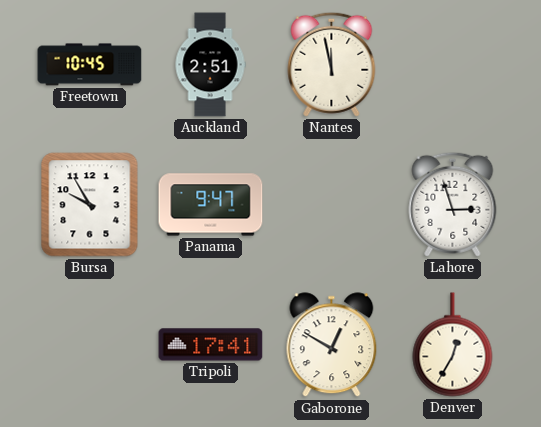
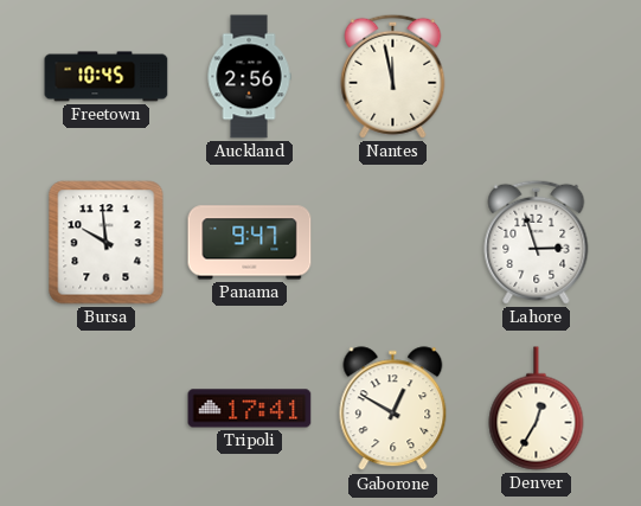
Auckland: 2:51 -> 2:56 (249, 77)
Bursa: 9:55 -> 9:59 (107, 243)
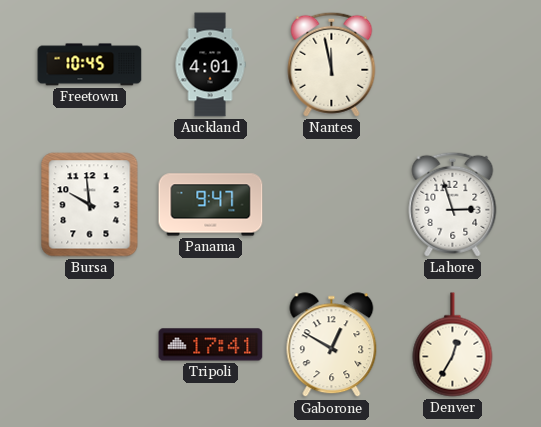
Auckland: 2:56 -> 4:01 (210, 65)
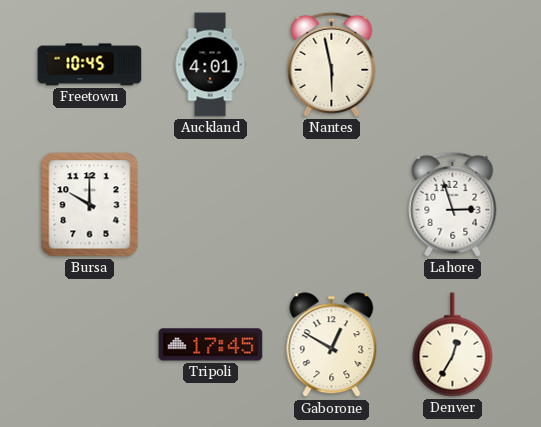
Nantes: 11:58 -> 5:58 (332, 64)
Bursa: 9:59 -> 10:00 (90, 205)
Panama: 9:47 -> none (211, 205)
Tripoli: 17:41 -> 17:45 (211, 345)
